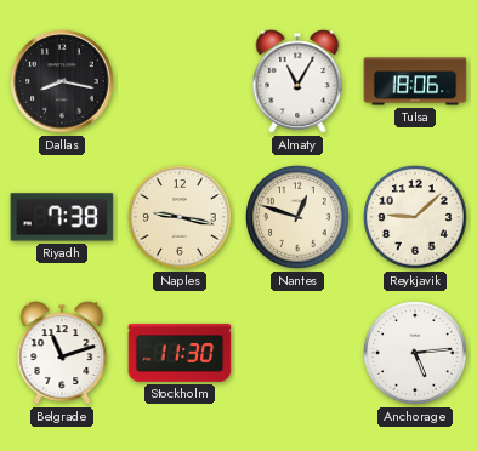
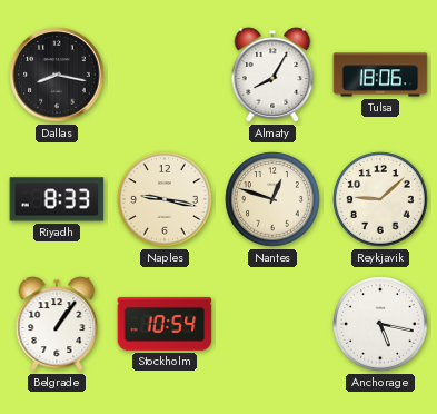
Almaty: 11:05 -> 8:05 (272, 75)
Riyadh: 7:38 -> 8:33 (57, 199)
Belgrade: 11:12 -> 1:06 (57, 324)
Stockholm: 11:30 -> 10:54 (165, 324)
Anchorage: 5:14 -> 5:17 (380, 324)
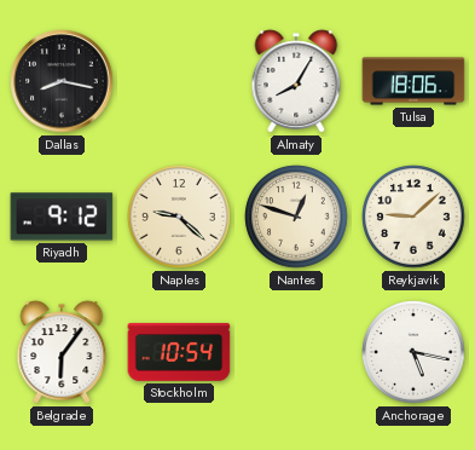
Riyadh: 8:33 -> 9:12 (62, 217)
Naples: 9:17 -> 9:22 (179, 217)
Belgrade: 1:06 -> 6:06 (62, 352)
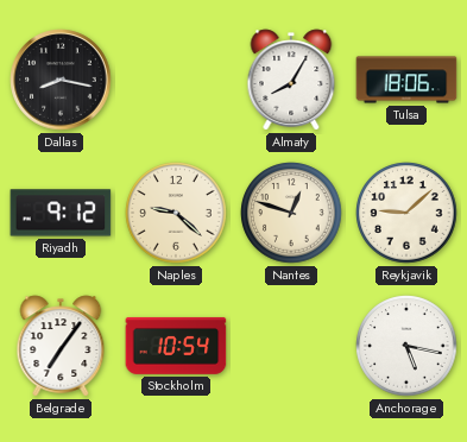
Belgrade: 6:06 -> 7:06 (61, 346)
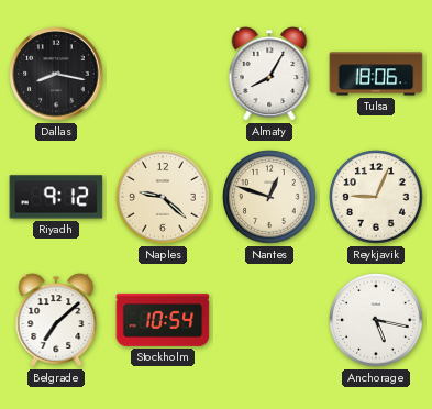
Reykjavik: 9:08 -> 9:04 (376, 197)
Belgrade: 7:06 -> 7:08 (56, 320)
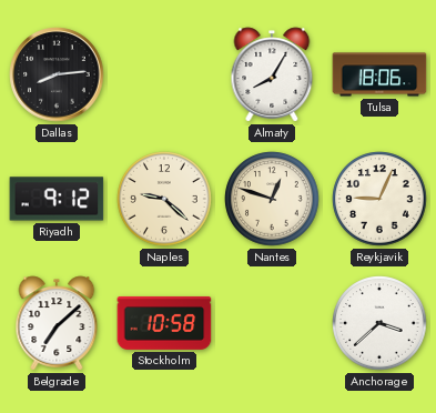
Dallas: 8:17 -> 8:14 (57, 74)
Stockholm: 10:54 -> 10:58 (164, 323)
Anchorage: 5:17 -> 3:38 (379, 323)
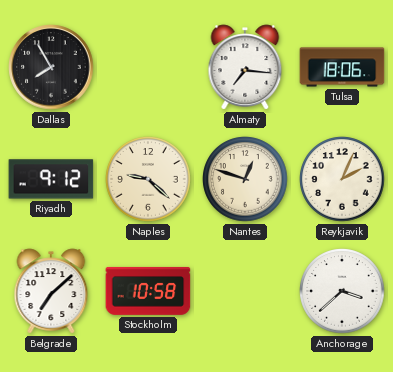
Dallas: 8:14 -> 7:55 (51, 67)
Almaty: 8:05 -> 7:16 (245, 67)
Reykjavik: 9:04 -> 2:04 (342, 179)
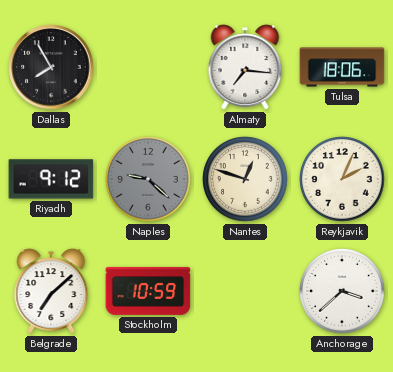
Naples dial: cream -> grey (148, 179)
Stockholm: 10:58 -> 10:59 (148, 291)
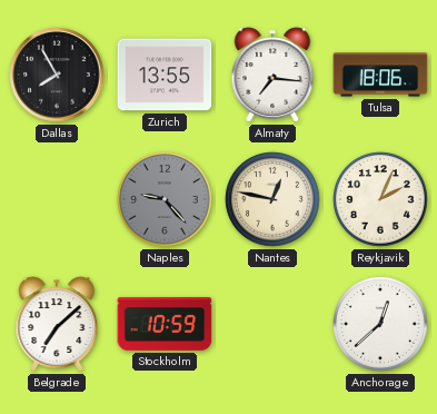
Zurich: none -> 13:55 (165, 75)
Riyadh: 9:12 -> none (51, 179)
Naples: 9:22 -> 9:23 (165, 199)
Nantes: 12:48 -> 12:47 (272, 199)
Anchorage: 3:38 -> 12:38 (380, 324)
